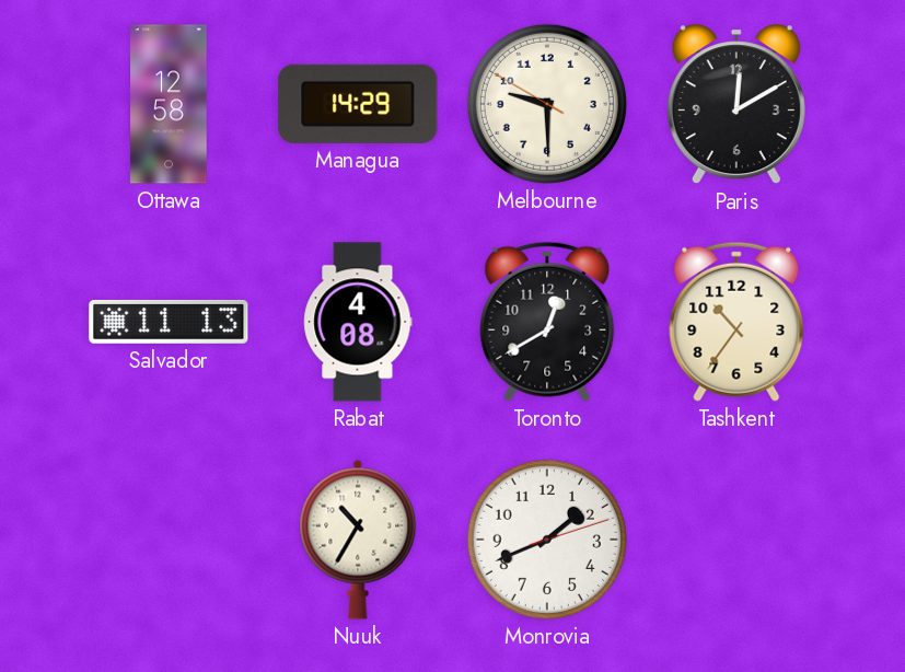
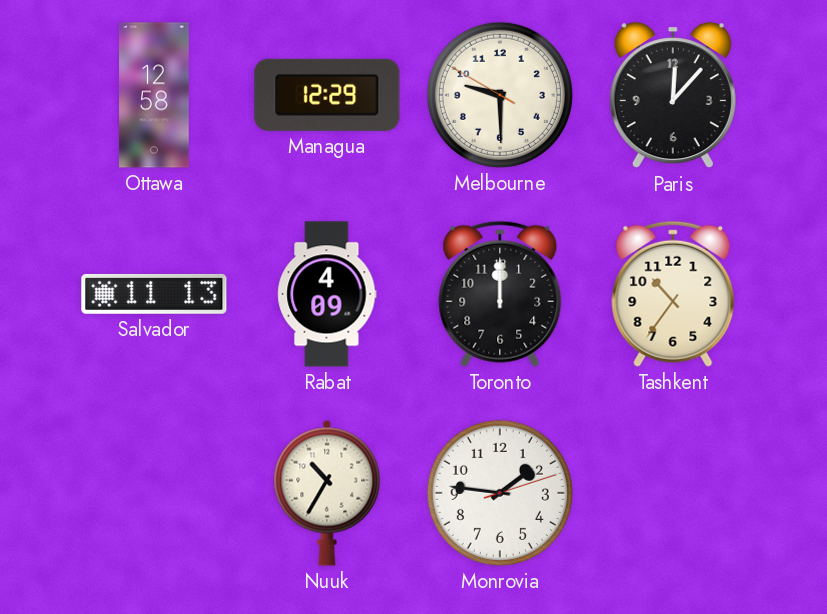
Managua: 14:29 -> 12:29 (327, 95)
Paris: 12:10 -> 12:07 (673, 96)
Rabat: 4:08 -> 4:09 (327, 294)
Toronto: 12:40 -> 12:00 (500, 294)
Monrovia: 1:41 -> 1:46 (500, 493)
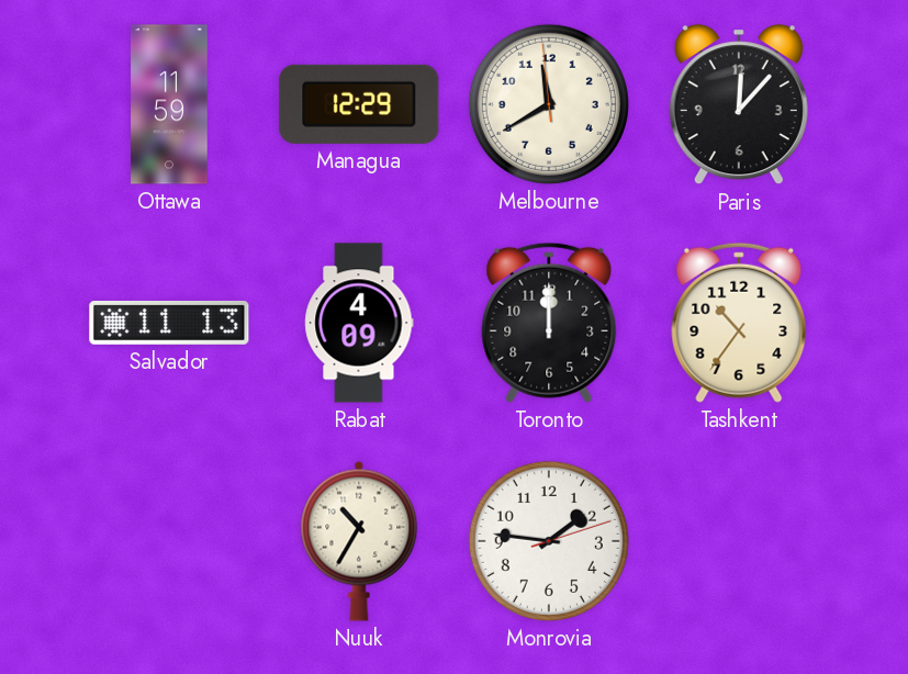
Ottawa: 12:58 -> 11:59 (169, 104)
Melbourne: 9:29 -> 11:39 (549, 104)
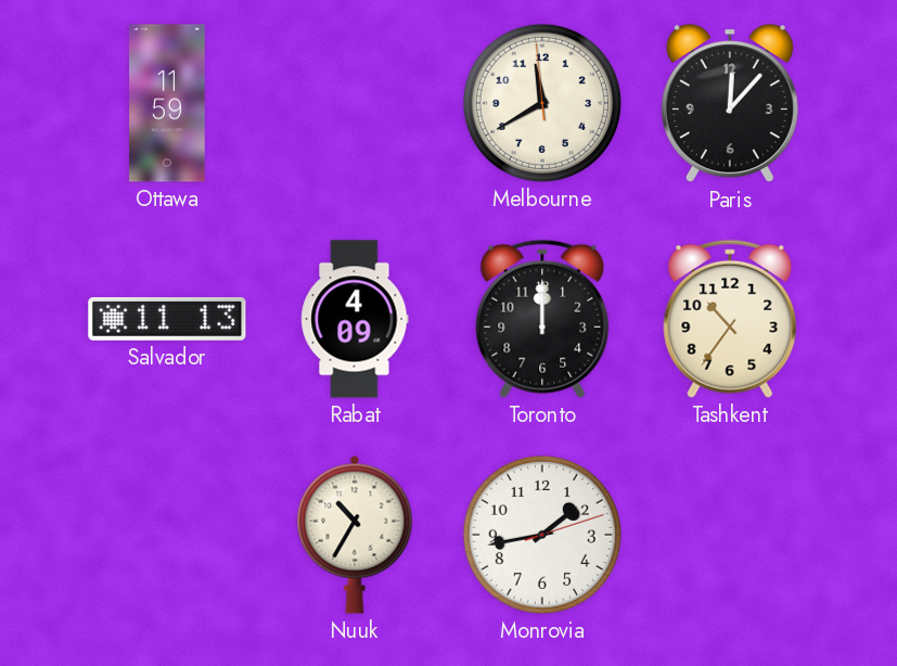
Managua: 12:29 -> none (359, 104)
Monrovia: 1:46 -> 1:43 (542, 535)
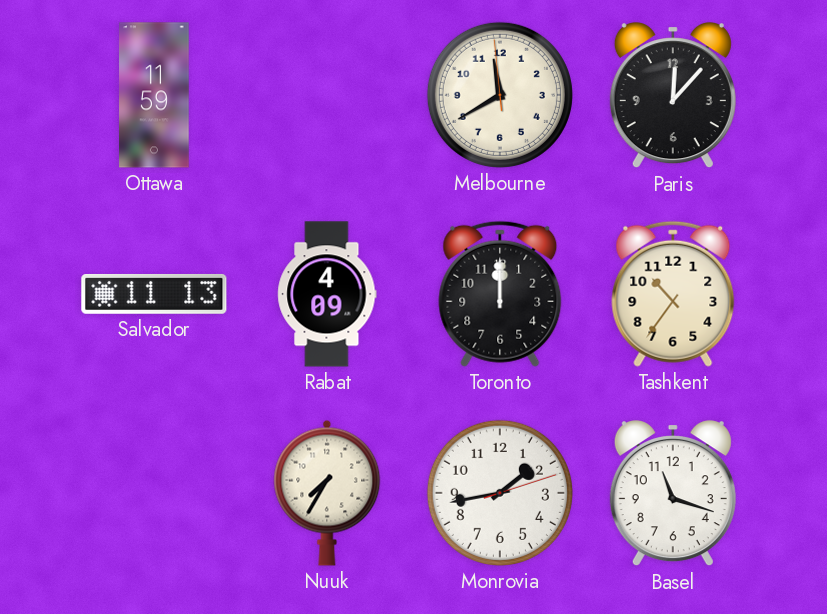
Nuuk: 10:35 -> 7:35 (327, 493)
Basel: none -> 11:18 (673, 494)
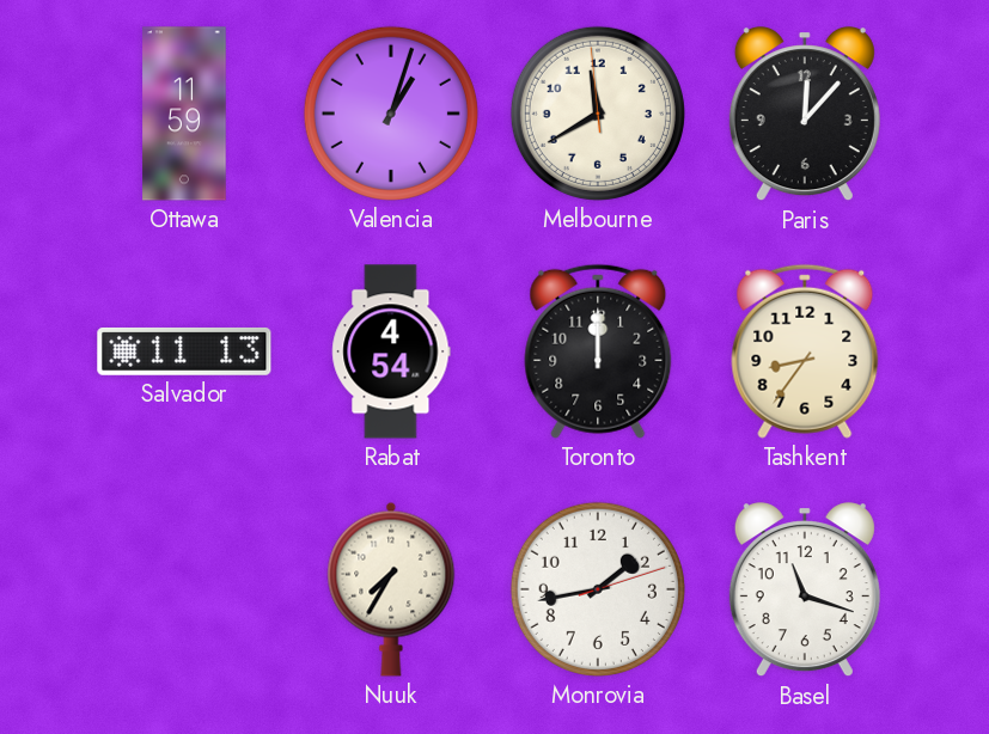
Valencia: none -> 1:03 (391, 114)
Rabat: 4:09 -> 4:54 (391, 351)
Tashkent: 10:36 -> 8:36 (805, 351)
